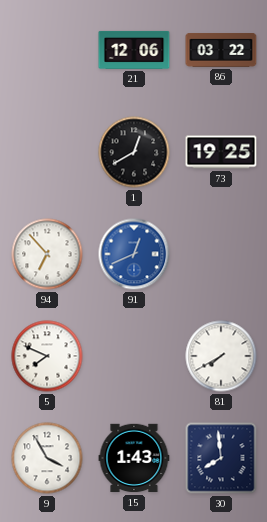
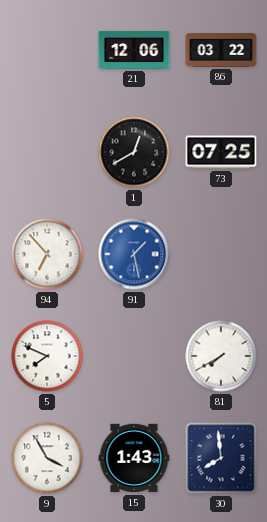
73: 19:25 -> 07:25 (221, 152)
91: 12:41 -> 1:28 (134, 254)
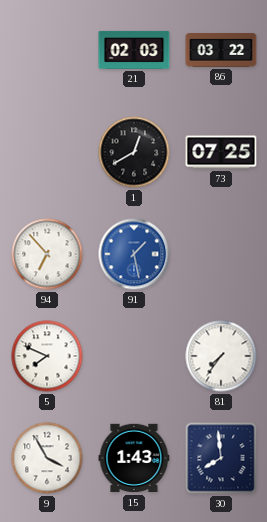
21: 12:06 -> 02:03 (134, 50)
81: 7:40 -> 7:36 (221, 356)
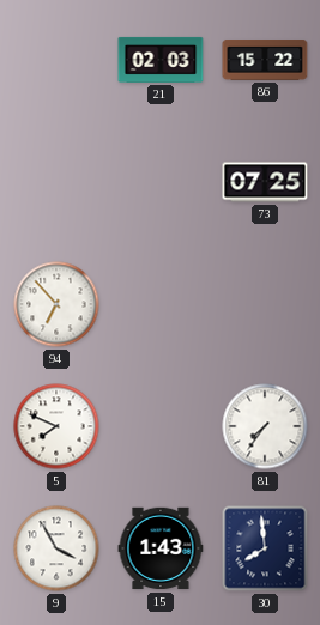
86: 03:22 -> 15:22 (265, 61)
1: 12:40 -> none (134, 152)
91: 1:28 -> none (134, 254)
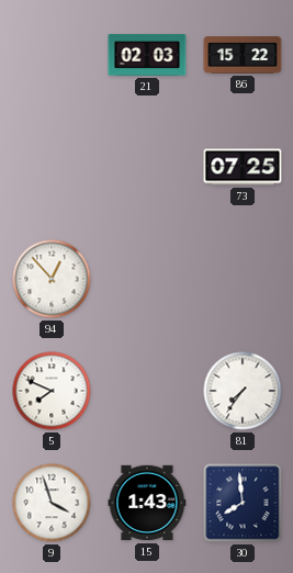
94: 6:53 -> 12:53 (52, 279)
9: 3:55 -> 3:57 (52, 503)
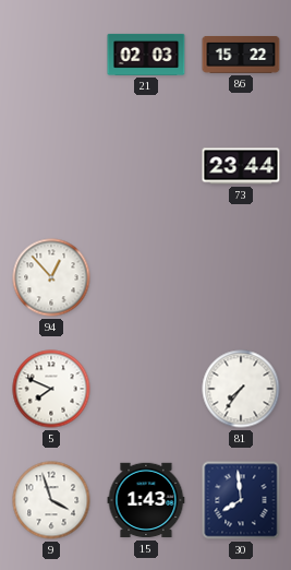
73: 07:25 -> 23:44 (241, 166)
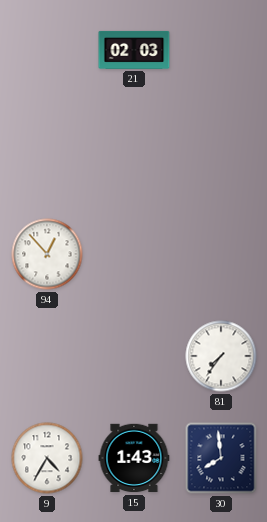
86: 15:22 -> none (241, 56)
73: 23:44 -> none (241, 166)
5: 7:49 -> none (51, 389)
9: 3:57 -> 4:35 (47, 458)
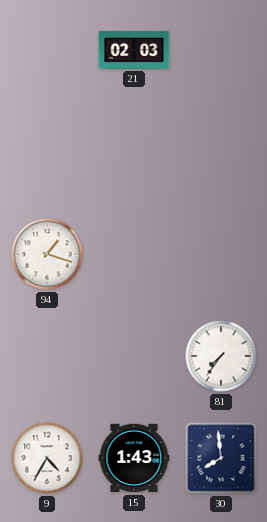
94: 12:53 -> 1:18 (47, 254)
